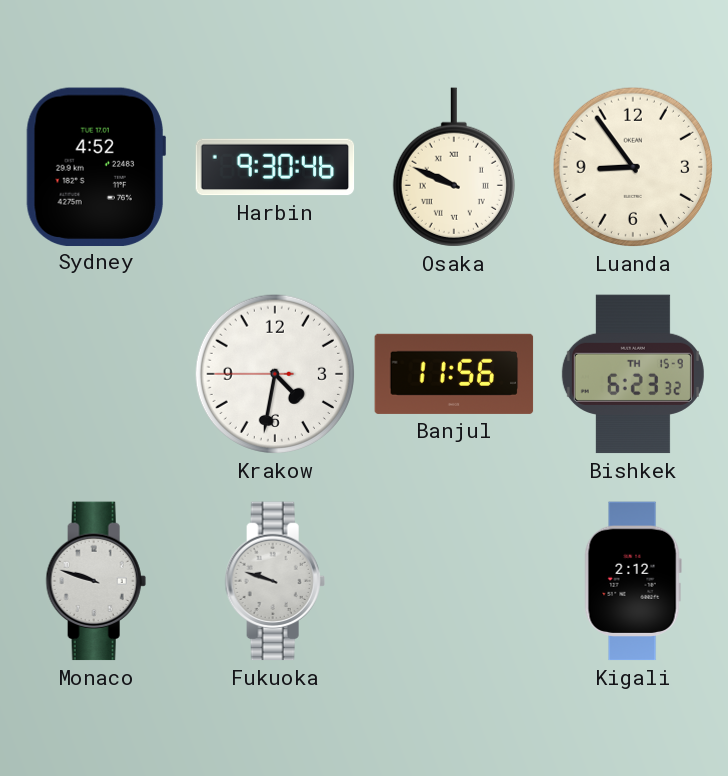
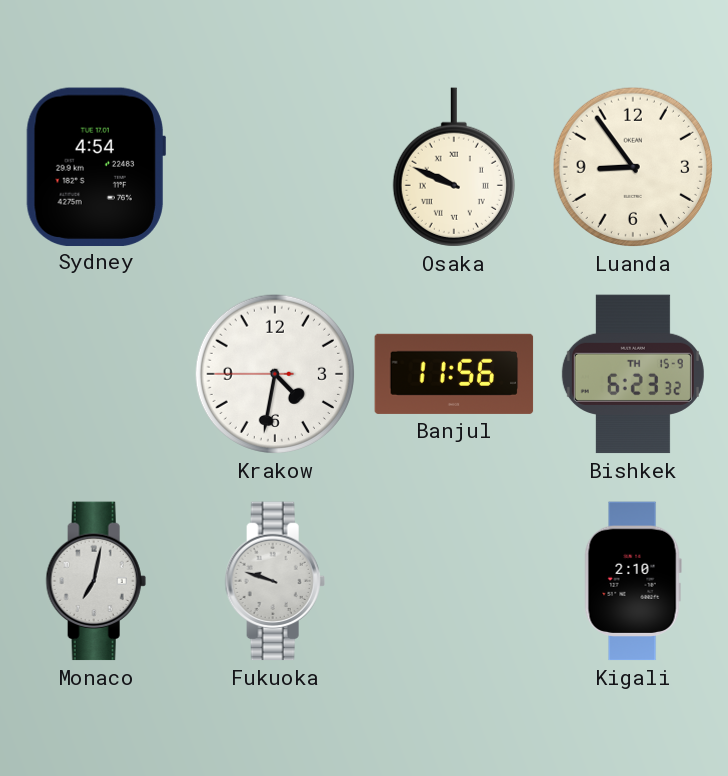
Sydney: 4:52 -> 4:54 (96, 166)
Harbin: 9:30 -> none (275, 167)
Monaco: 9:48 -> 7:02 (96, 581)
Kigali: 2:12 -> 2:10 (633, 581)
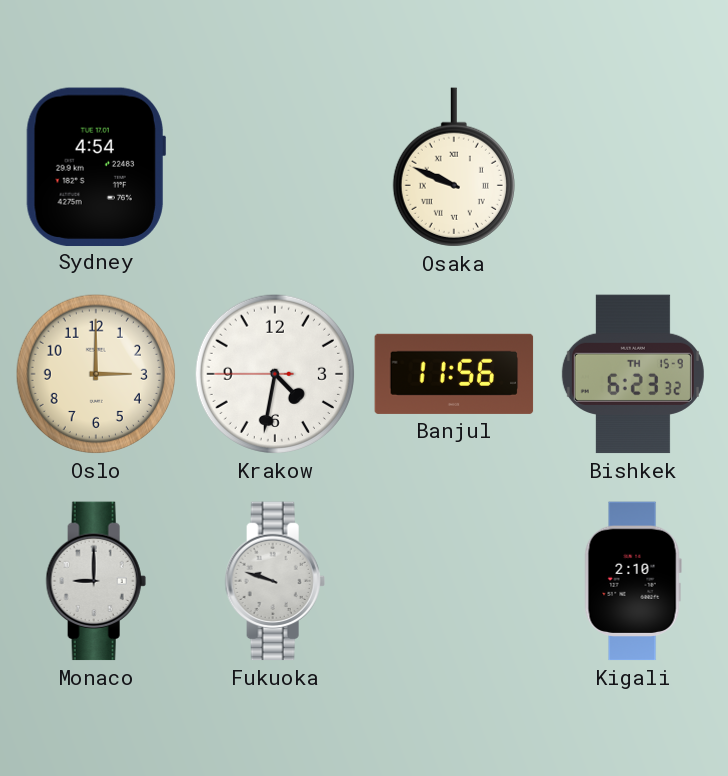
Luanda: 8:54 -> none (633, 167)
Oslo: none -> 3:00 (96, 374)
Monaco: 7:02 -> 9:00 (96, 581)
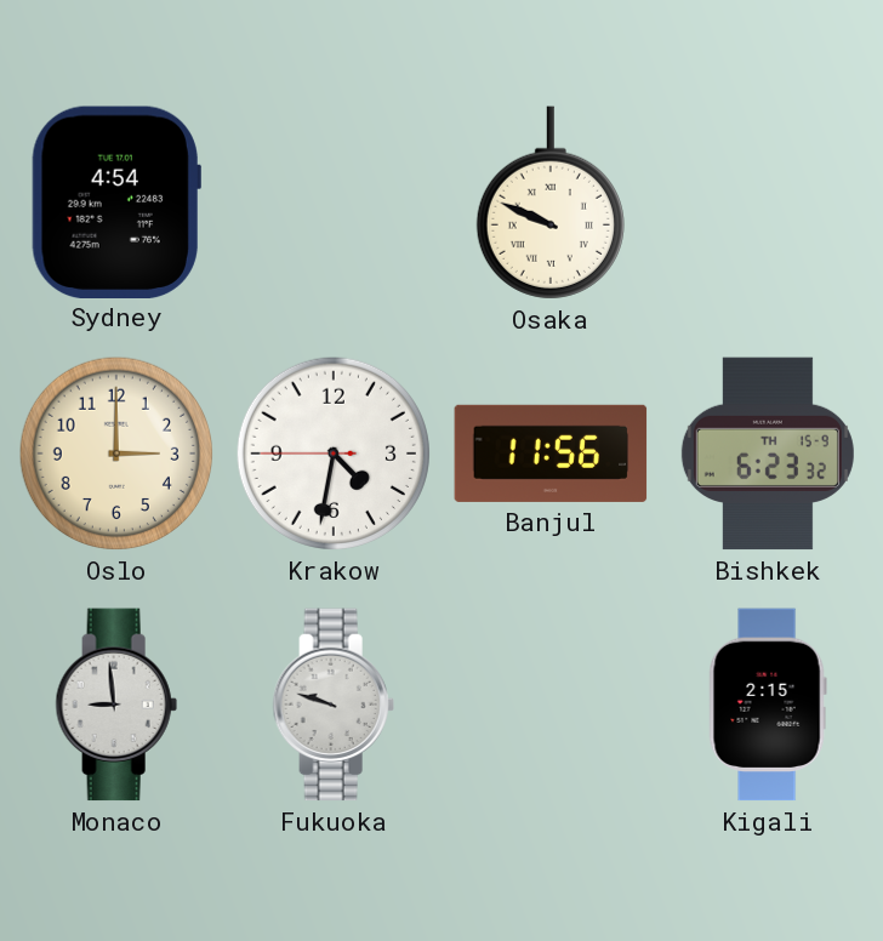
Monaco: 9:00 -> 8:59 (116, 705)
Kigali: 2:10 -> 2:15 (768, 705)
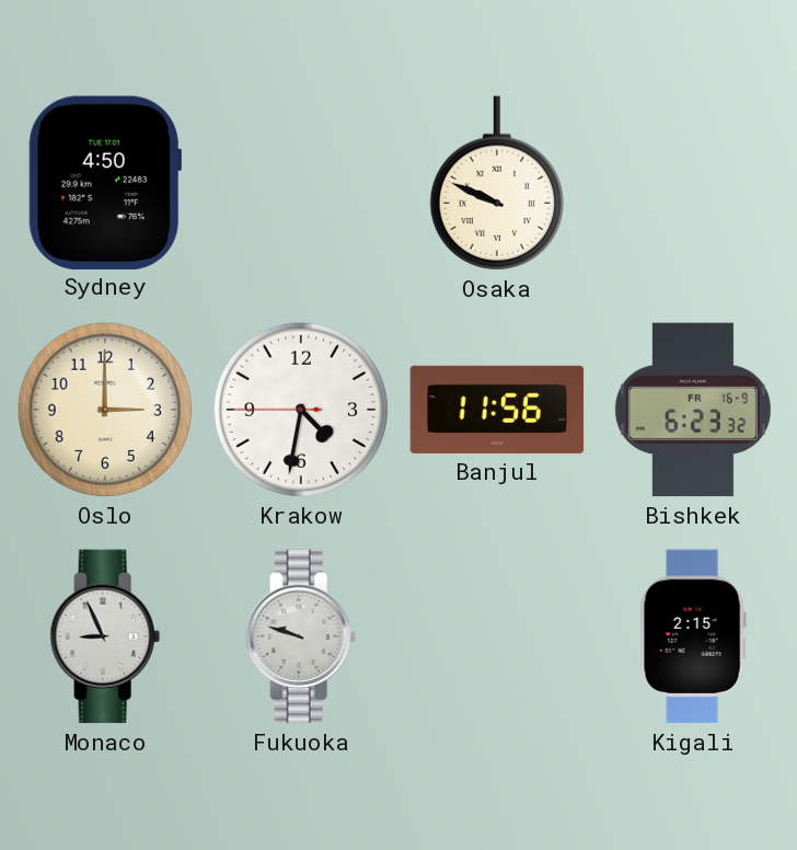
Sydney: 4:54 -> 4:50 (105, 182)
Bishkek date: TH 15-9 -> FR 16-9 (693, 410)
Monaco: 8:59 -> 8:56 (105, 636)
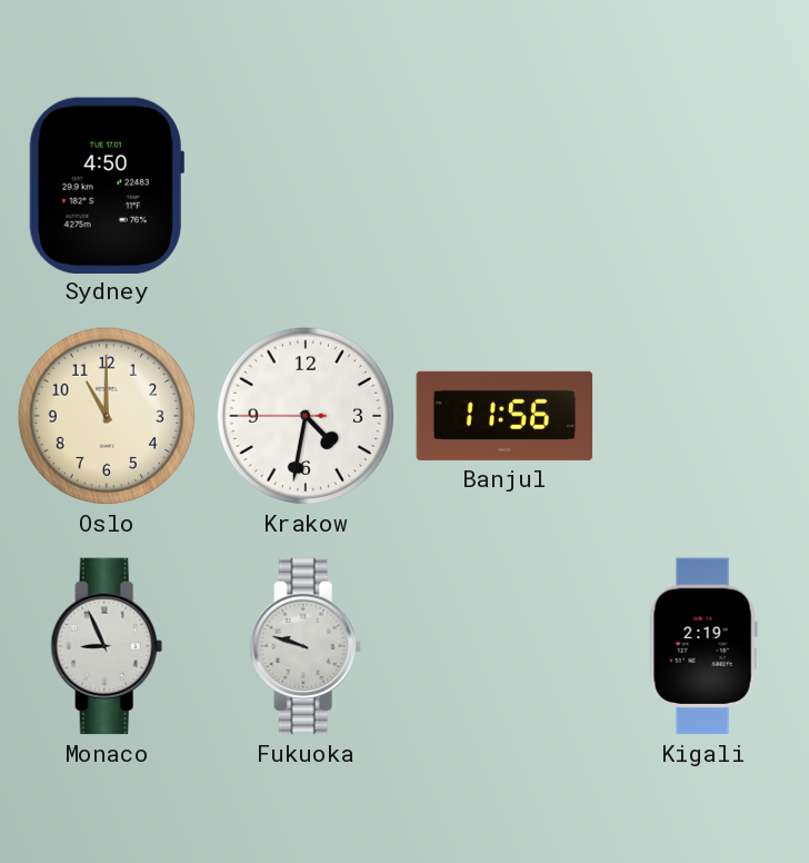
Osaka: 9:49 -> none (497, 183)
Oslo: 3:00 -> 11:00 (107, 416)
Bishkek: 6:23 -> none (693, 410)
Kigali: 2:15 -> 2:19 (703, 646)
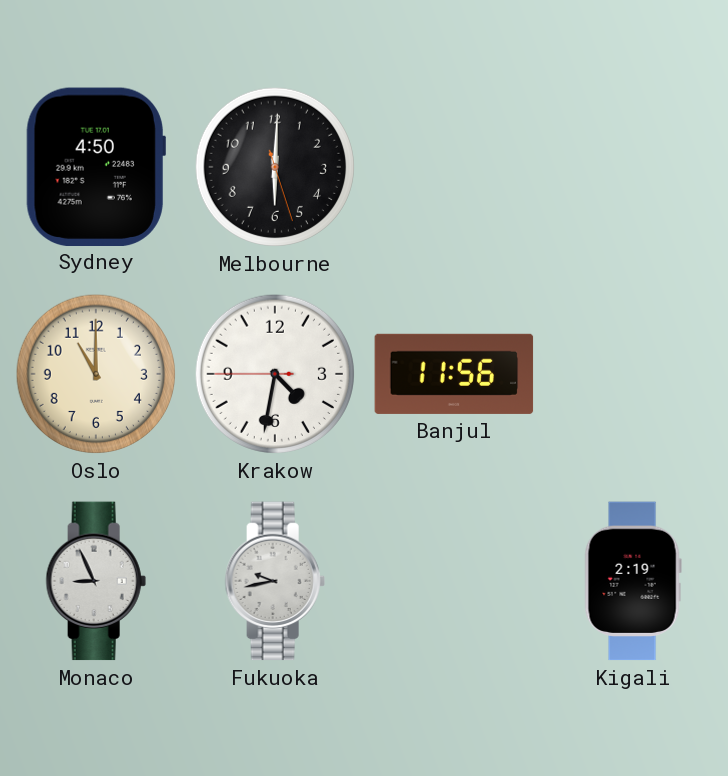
Melbourne: none -> 6:00 (275, 167)
Fukuoka: 9:48 -> 9:43 (275, 581)
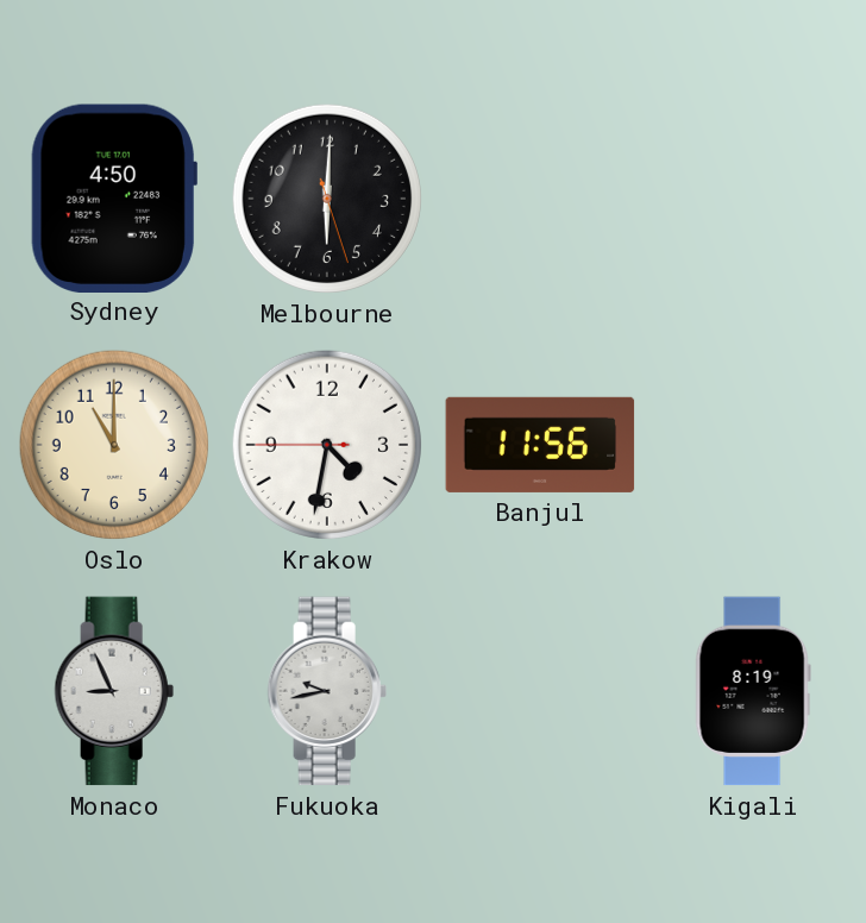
Kigali: 2:19 -> 8:19 (753, 691)
